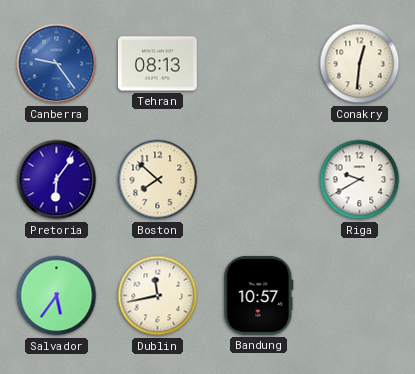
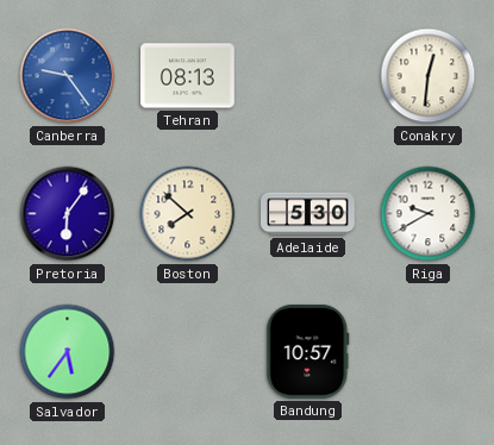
Adelaide: none -> 5:30 (308, 214)
Dublin: 11:43 -> none (158, 296)
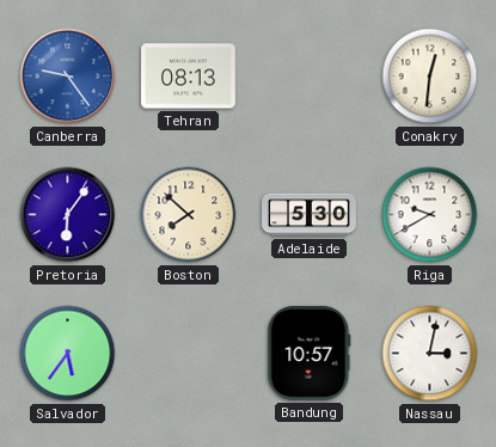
Nassau: none -> 3:02 (430, 354)
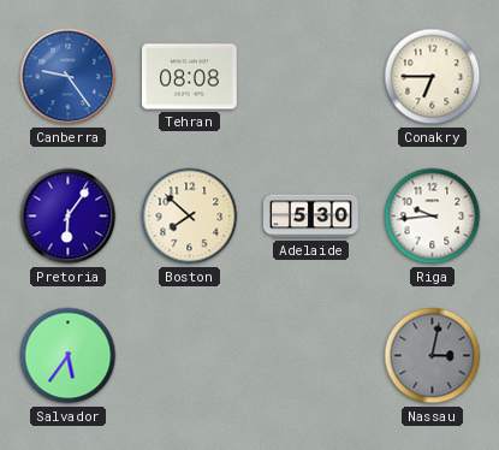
Tehran: 08:13 -> 08:08 (190, 77)
Conakry: 12:31 -> 6:45 (433, 77)
Riga: 9:40 -> 9:44 (433, 217)
Bandung: 10:57 -> none (310, 353)
Nassau dial: white -> grey (433, 356)
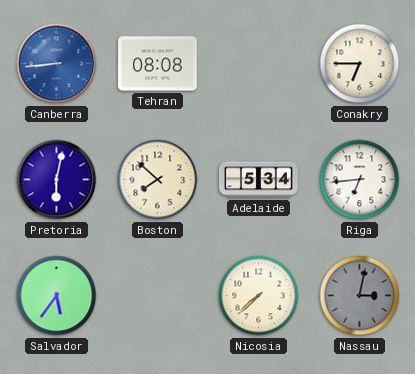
Canberra: 9:24 -> 8:44 (57, 64)
Pretoria: 6:06 -> 6:02 (57, 180)
Adelaide: 5:30 -> 5:34 (259, 180)
Riga: 9:44 -> 6:44 (360, 180)
Nicosia: none -> 7:38 (259, 296)
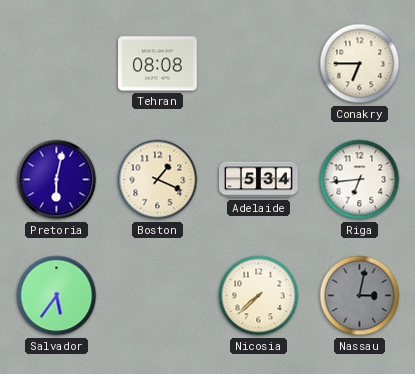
Canberra: 8:44 -> none (57, 64)
Boston: 7:52 -> 1:19 (158, 180)
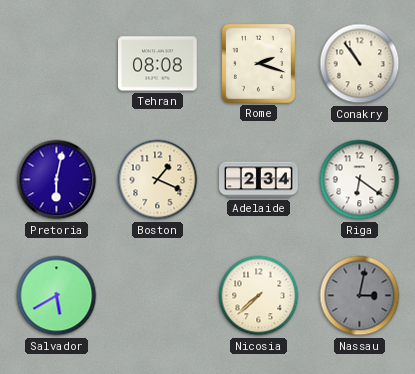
Rome: none -> 2:18 (258, 63)
Conakry: 6:45 -> 10:54 (360, 64)
Adelaide: 5:34 -> 2:34 (259, 180)
Riga: 6:44 -> 6:21 (360, 180)
Salvador: 5:36 -> 5:40 (57, 296)
